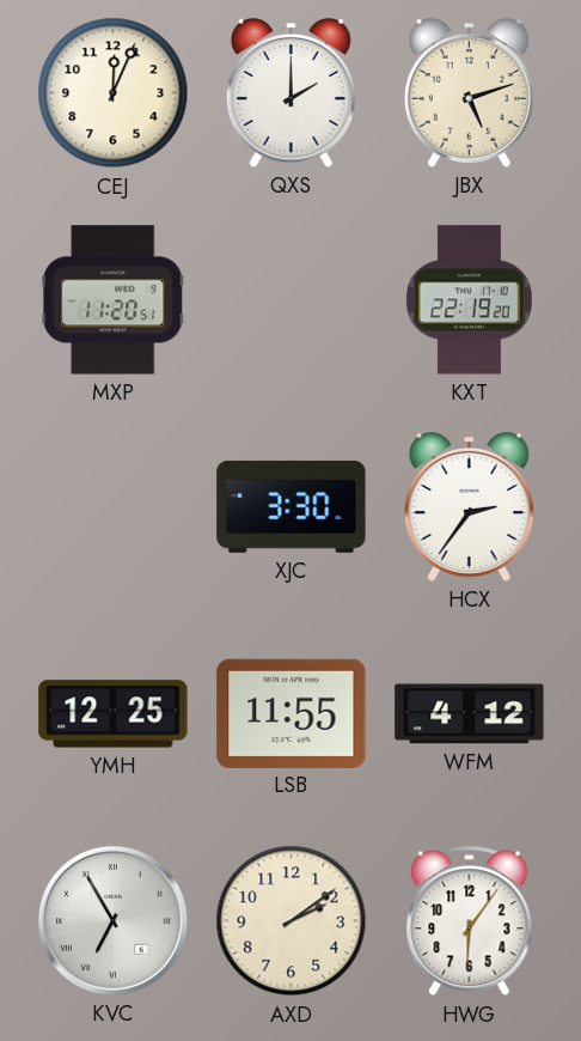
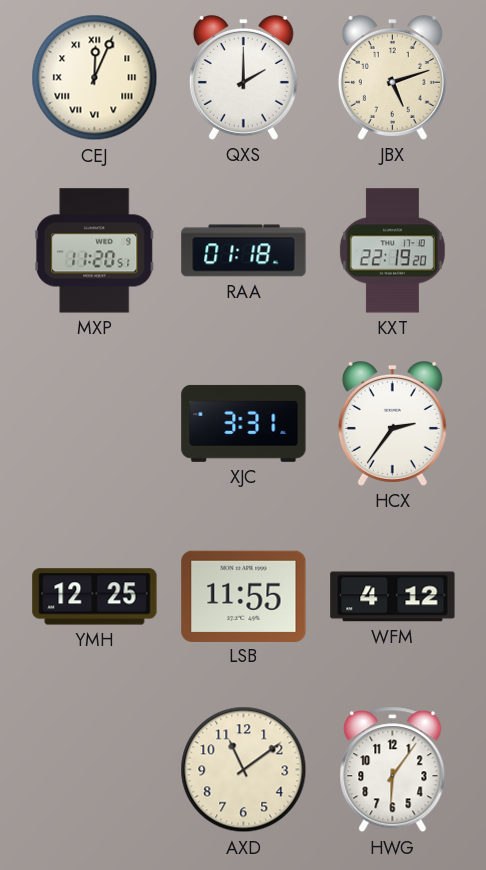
CEJ numerals: Arabic -> Roman (95, 78)
RAA: none -> 01:18 (244, 251)
XJC: 3:30 -> 3:31 (244, 423)
KVC: 6:55 -> none (112, 920)
AXD: 2:09 -> 11:09 (244, 770)
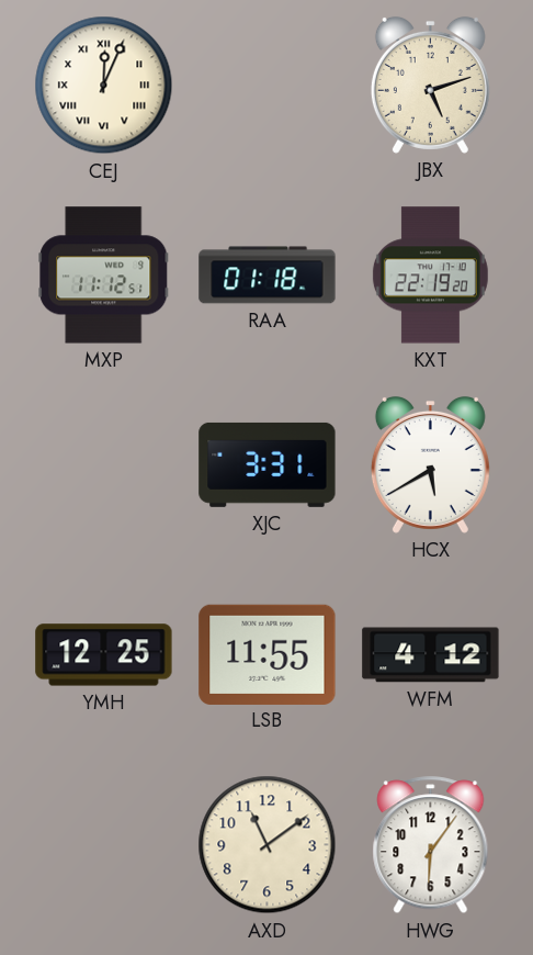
QXS: 2:00 -> none (243, 77)
MXP: 11:20 -> 11:12 (104, 276)
HCX: 2:36 -> 5:40 (430, 464)
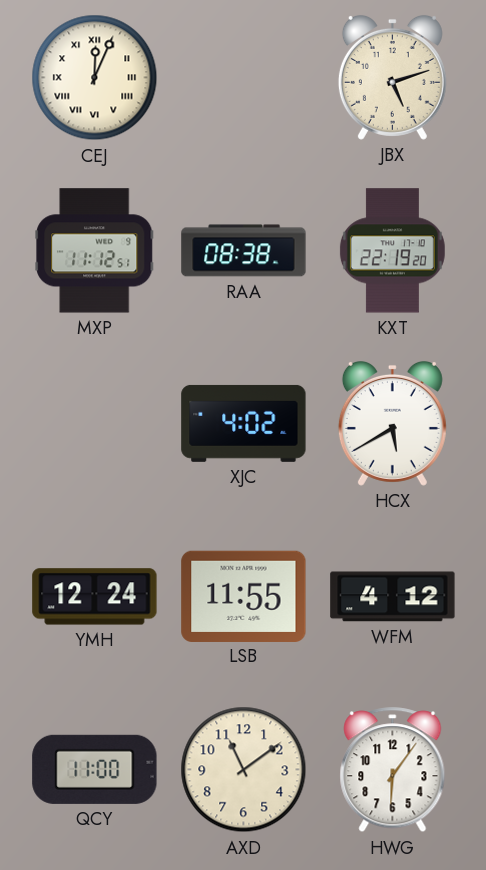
RAA: 01:18 -> 08:38 (244, 251)
XJC: 3:31 -> 4:02 (244, 423)
YMH: 12:25 -> 12:24 (95, 597)
QCY: none -> 11:00 (95, 769)
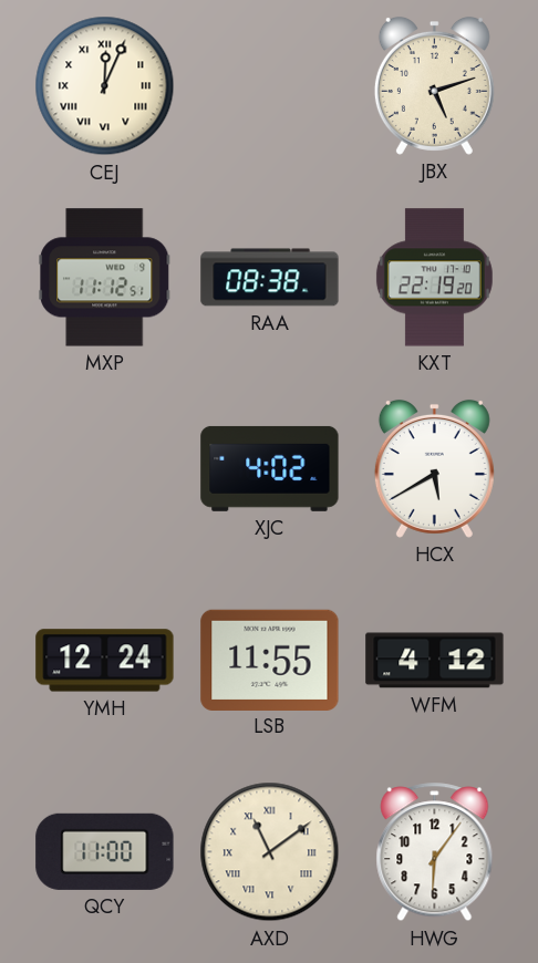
AXD numerals: Arabic -> Roman (270, 852)
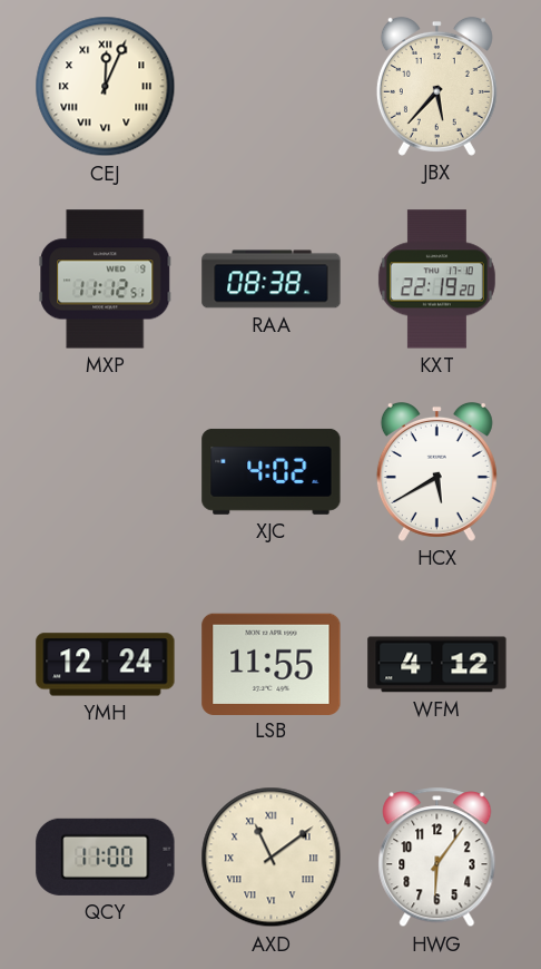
JBX: 5:12 -> 5:37 (436, 86)
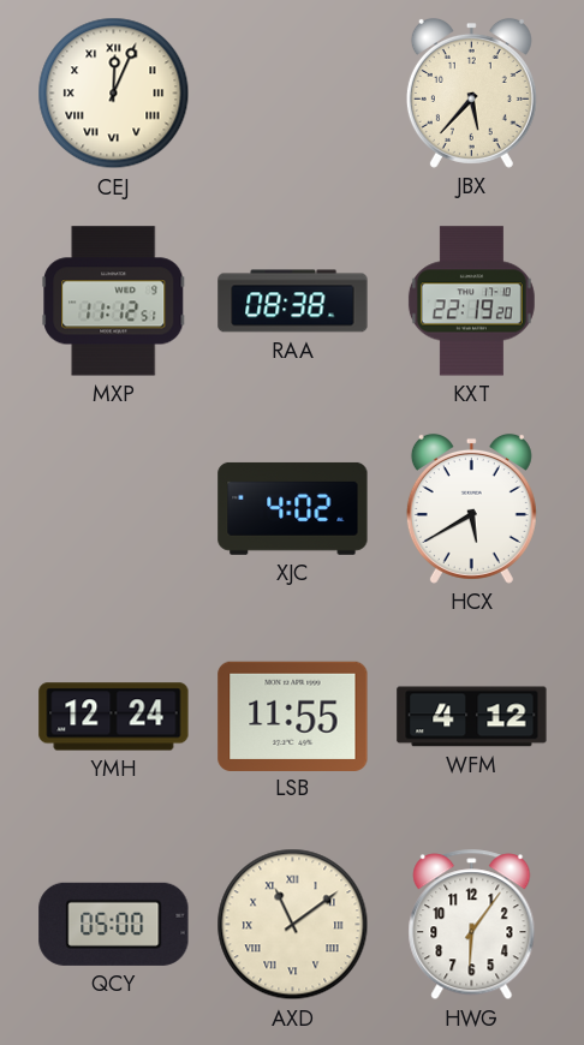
QCY: 11:00 -> 05:00 (114, 924)
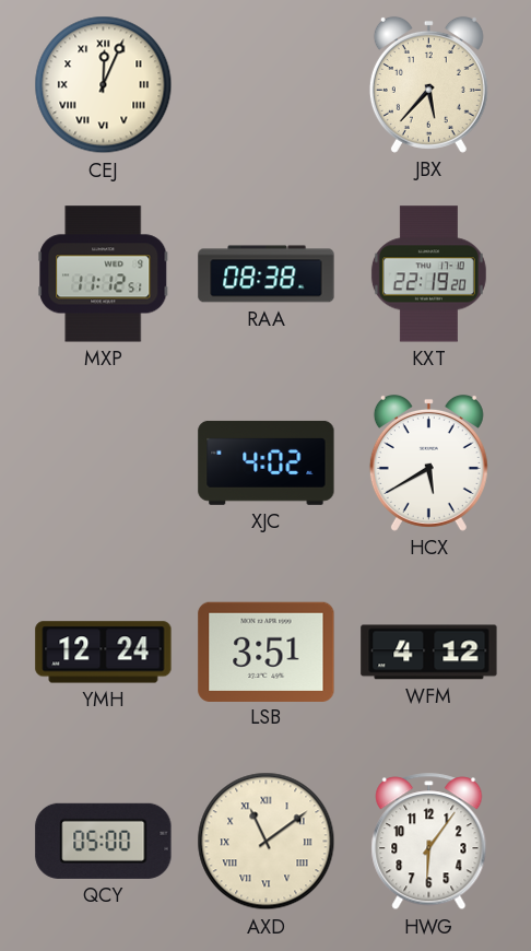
LSB: 11:55 -> 3:51 (267, 651)
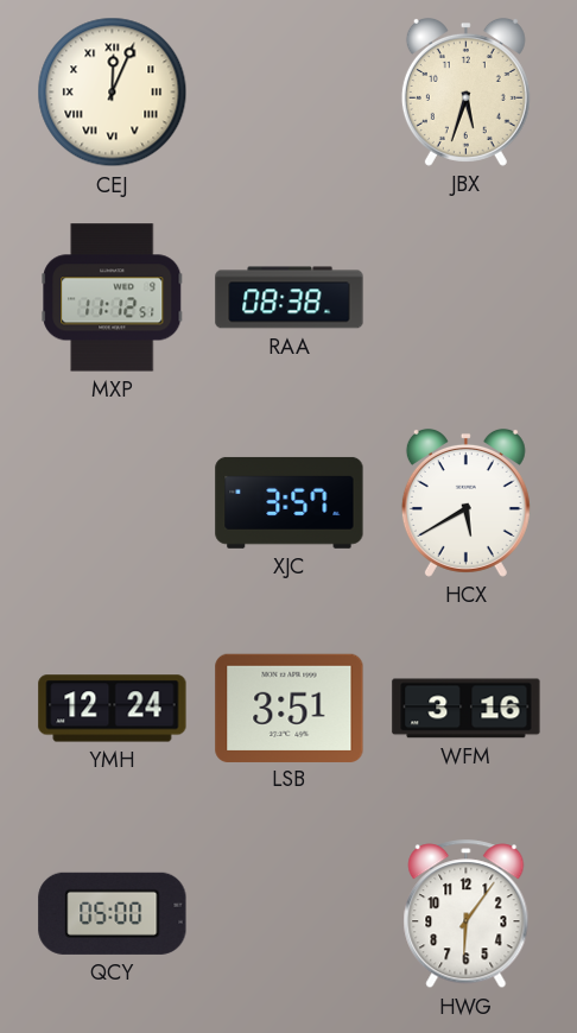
JBX: 5:37 -> 5:33 (465, 91)
KXT: 22:19 -> none (428, 274)
XJC: 4:02 -> 3:57 (290, 502)
WFM: 4:12 -> 3:16 (467, 709)
AXD: 11:09 -> none (267, 842)
